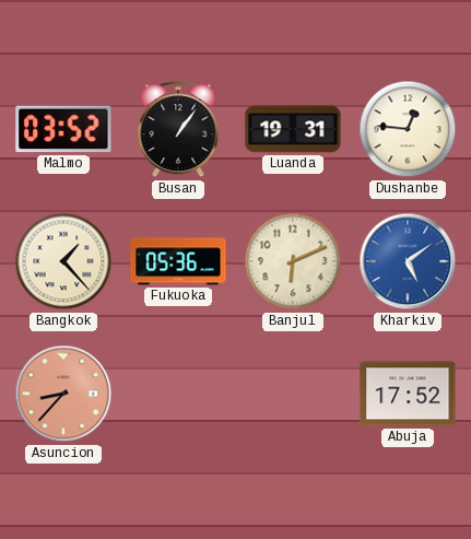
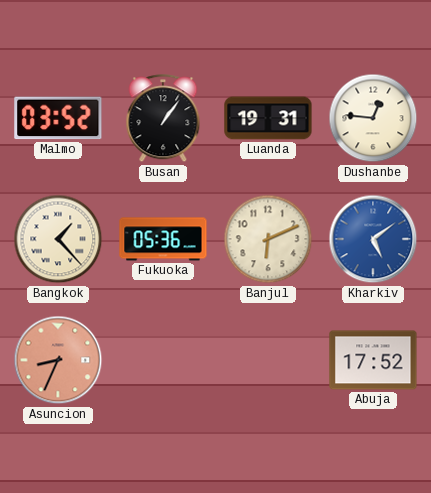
Asuncion: 8:37 -> 8:34 (58, 360)
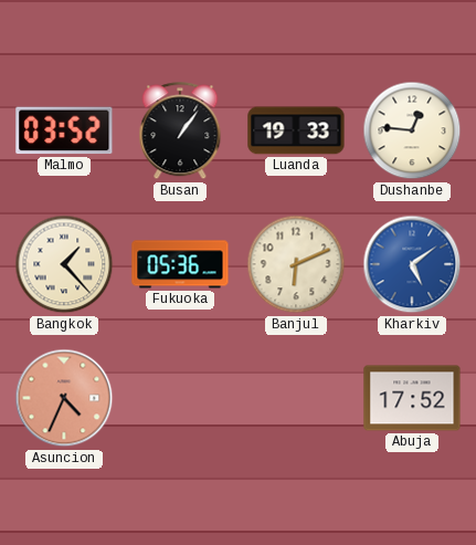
Luanda: 19:31 -> 19:33 (296, 130)
Asuncion: 8:34 -> 4:34 (64, 398)
